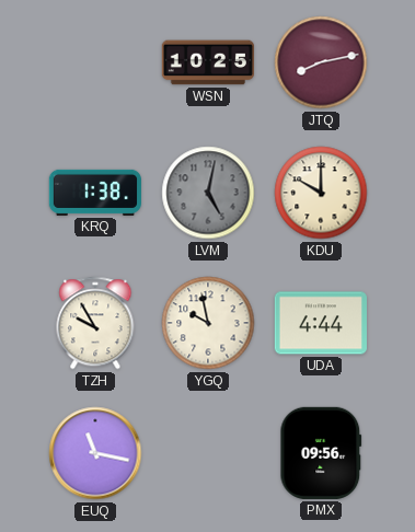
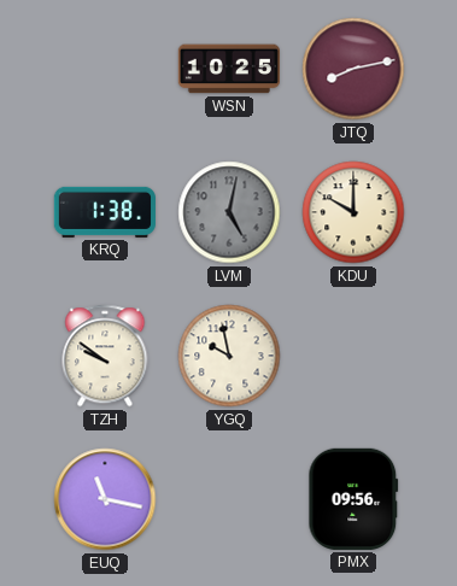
TZH: 9:55 -> 9:51 (105, 356)
UDA: 4:44 -> none (321, 323)
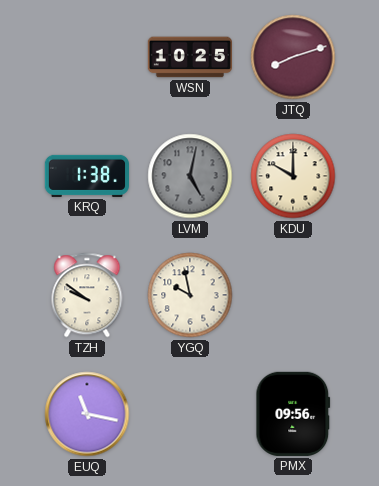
JTQ: 8:13 -> 8:12 (293, 57)
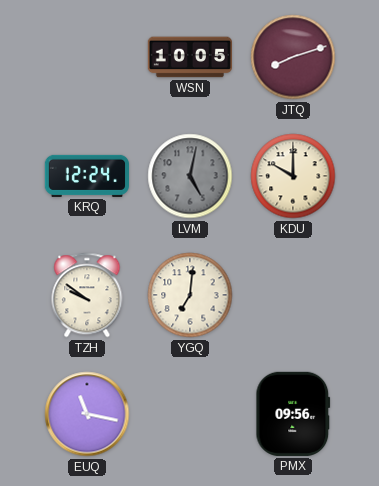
WSN: 10:25 -> 10:05 (189, 57)
KRQ: 1:38 -> 12:24 (86, 176)
YGQ: 9:58 -> 7:01 (190, 295)
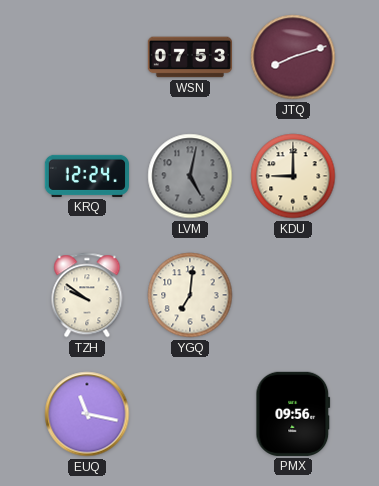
WSN: 10:05 -> 07:53 (189, 57)
KDU: 10:00 -> 9:00 (293, 176)
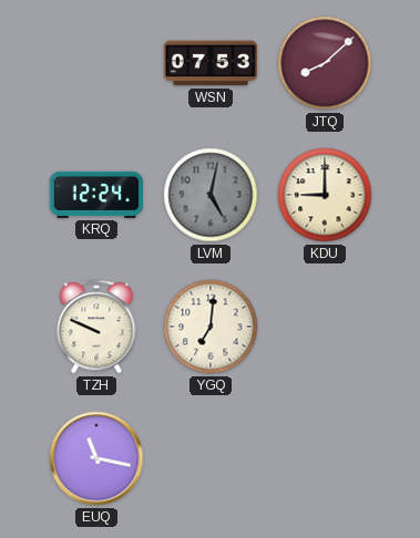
JTQ: 8:12 -> 8:08 (325, 63)
TZH: 9:51 -> 9:49 (96, 327)
PMX: 09:56 -> none (293, 414)
